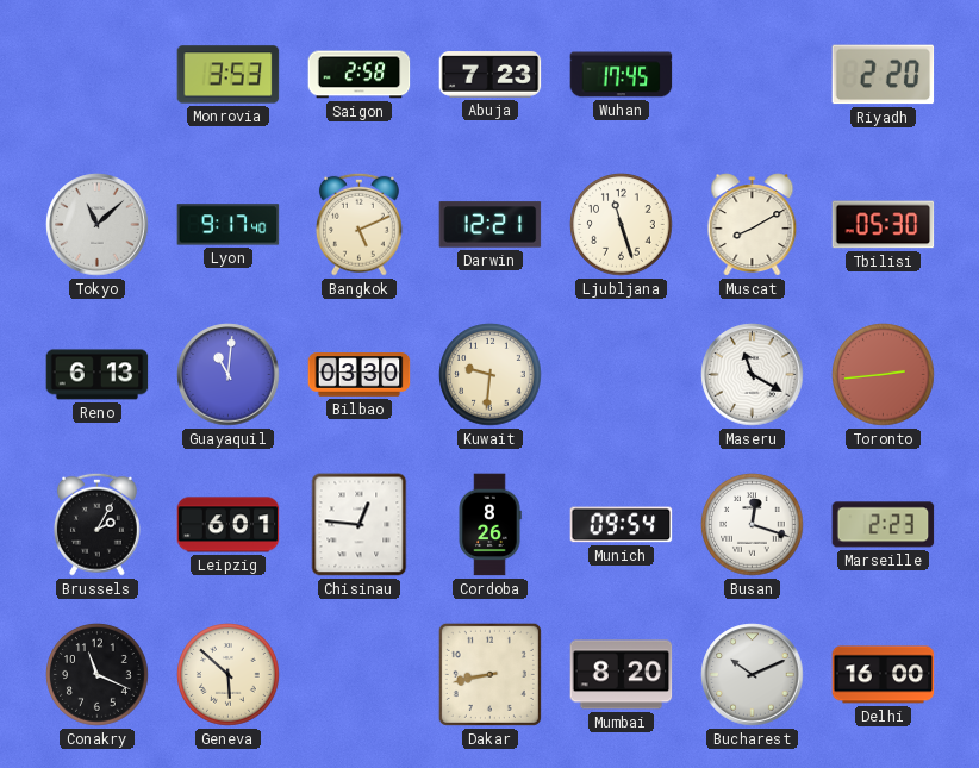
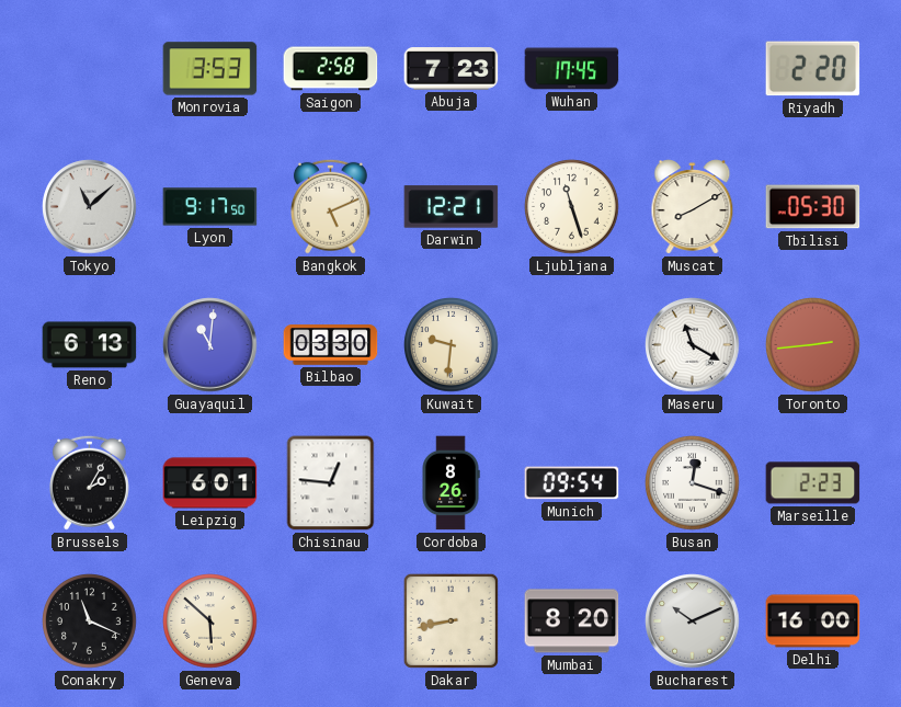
Lyon: 9:17:40 -> 9:17:50 (210, 207)
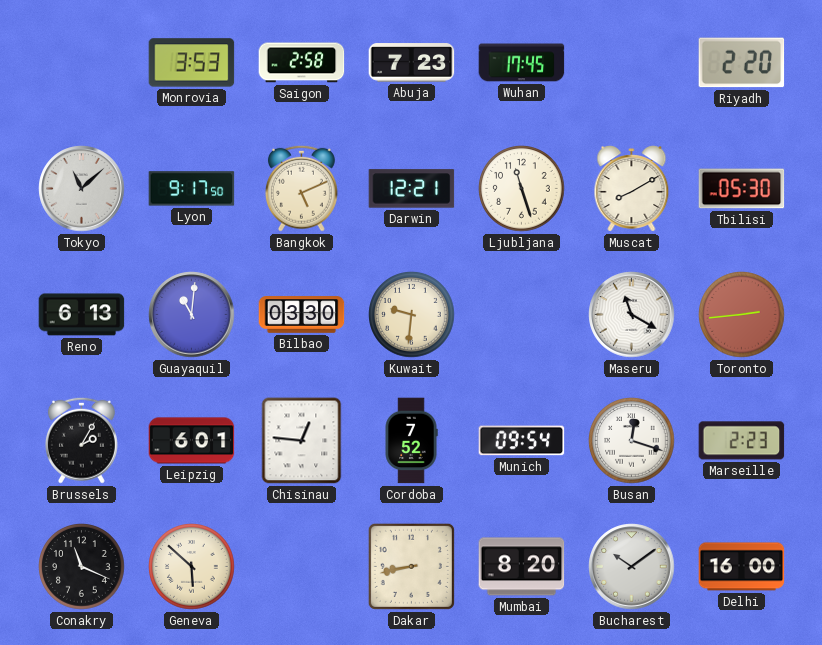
Cordoba: 8:26 -> 7:52 (411, 441)
Bucharest: 10:11 -> 10:09 (632, 567)
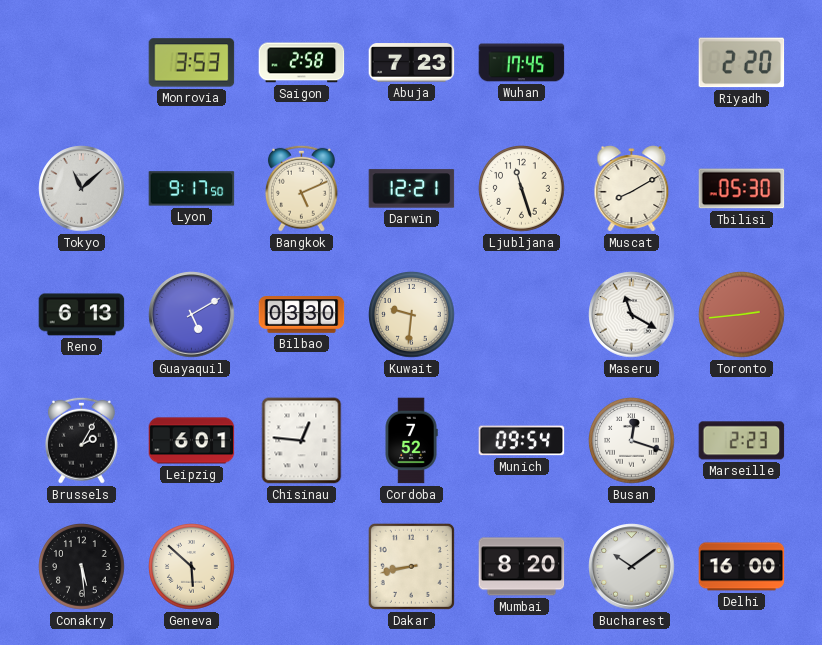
Guayaquil: 11:01 -> 5:10 (192, 315)
Conakry: 11:19 -> 5:29 (82, 567)
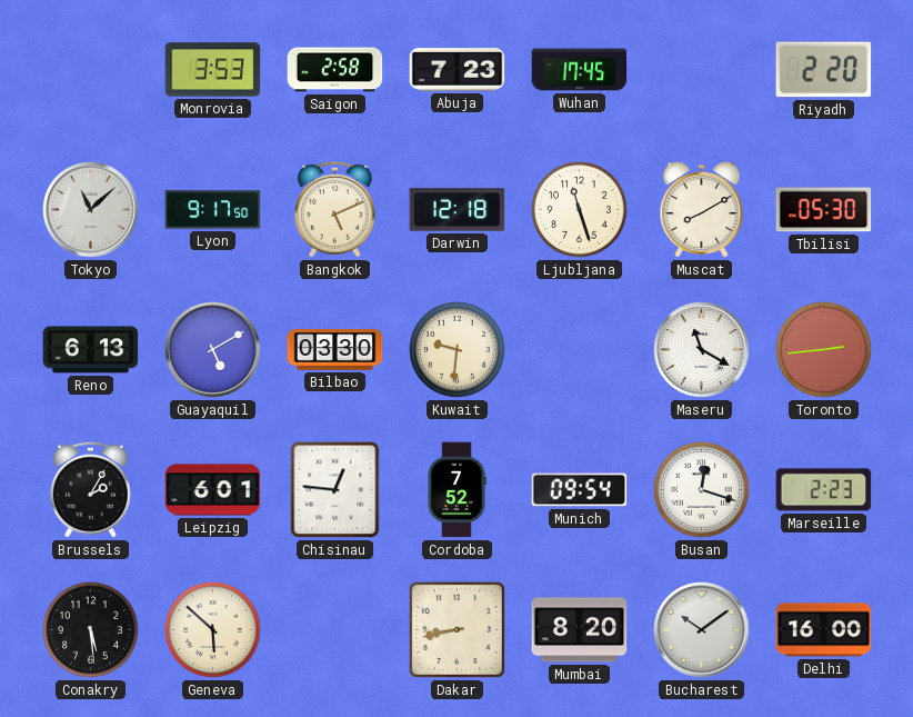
Darwin: 12:21 -> 12:18 (458, 210)
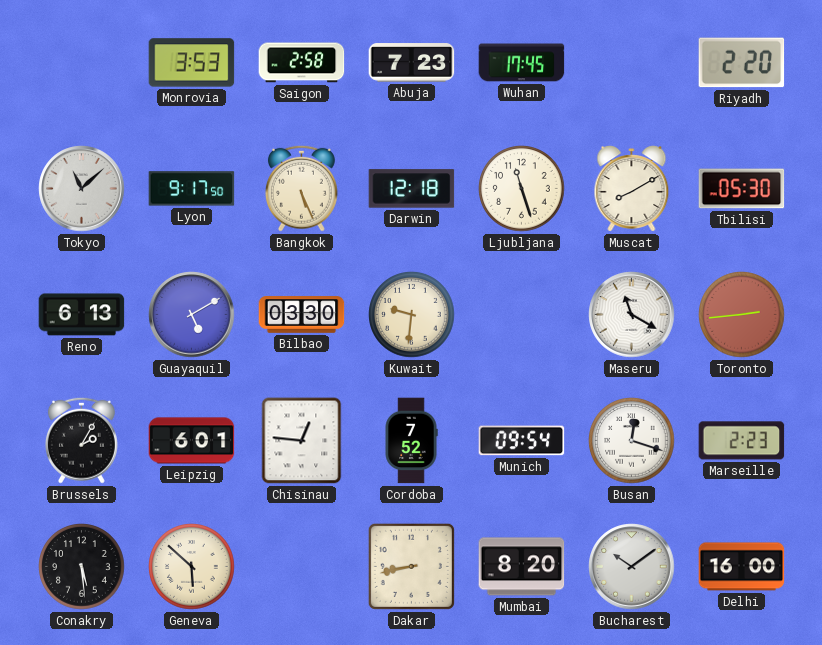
Bangkok: 5:11 -> 5:26 (301, 188)
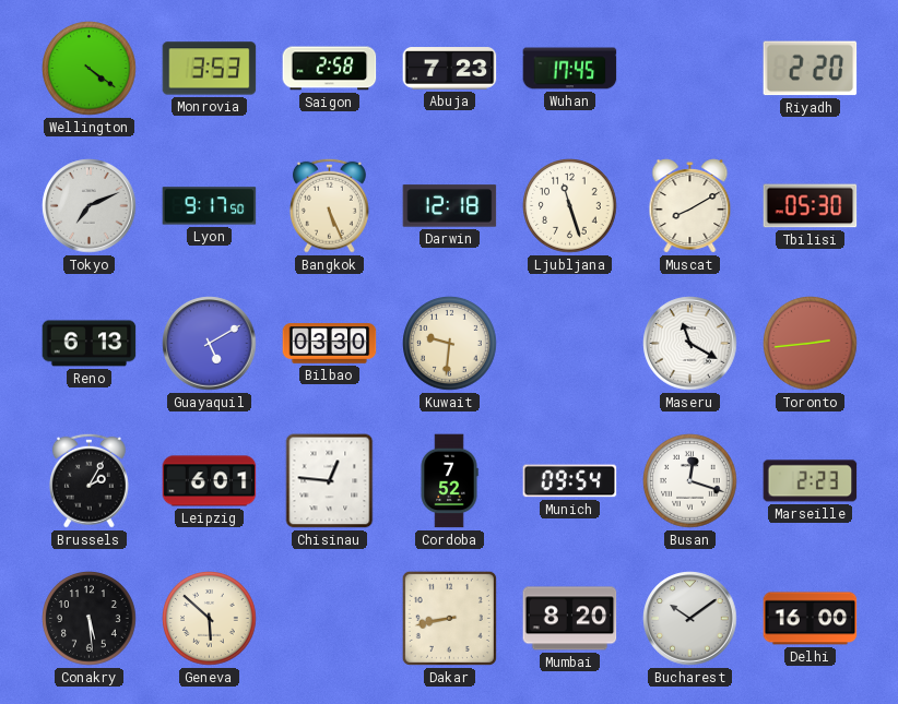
Wellington: none -> 4:21 (90, 69)
Tokyo: 11:08 -> 7:11 (90, 206)
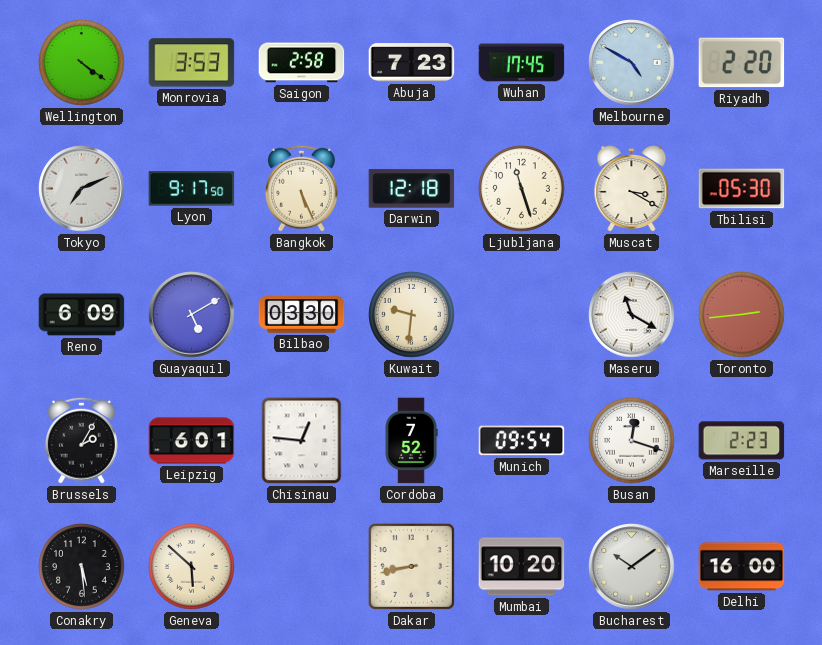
Melbourne: none -> 4:50 (632, 63)
Muscat: 8:10 -> 3:20 (632, 189)
Reno: 6:13 -> 6:09 (82, 315)
Mumbai: 8:20 -> 10:20 (522, 567)
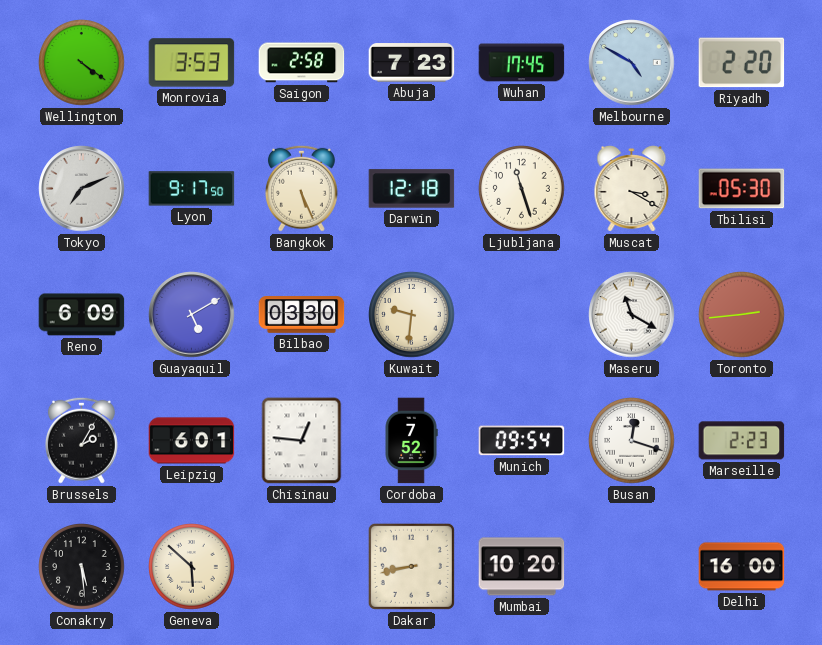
Bucharest: 10:09 -> none (632, 567)
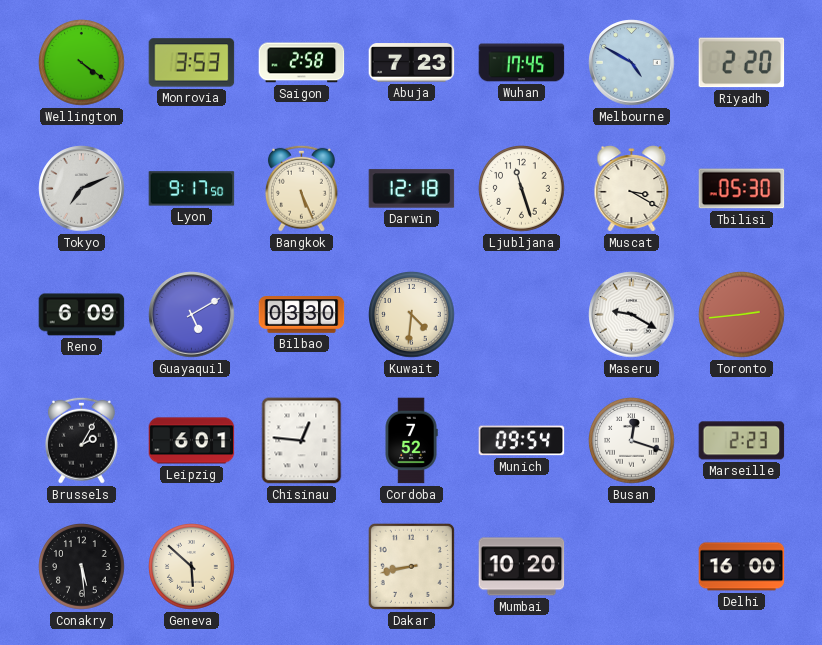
Kuwait: 9:31 -> 4:31 (412, 315)
Maseru: 11:20 -> 9:20 (632, 315)
